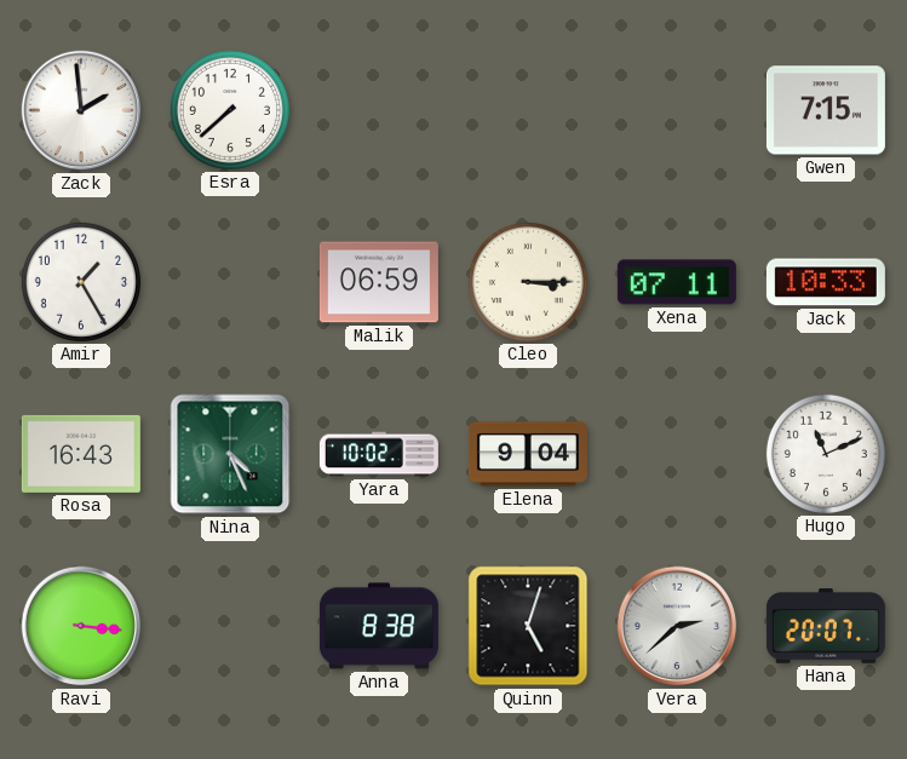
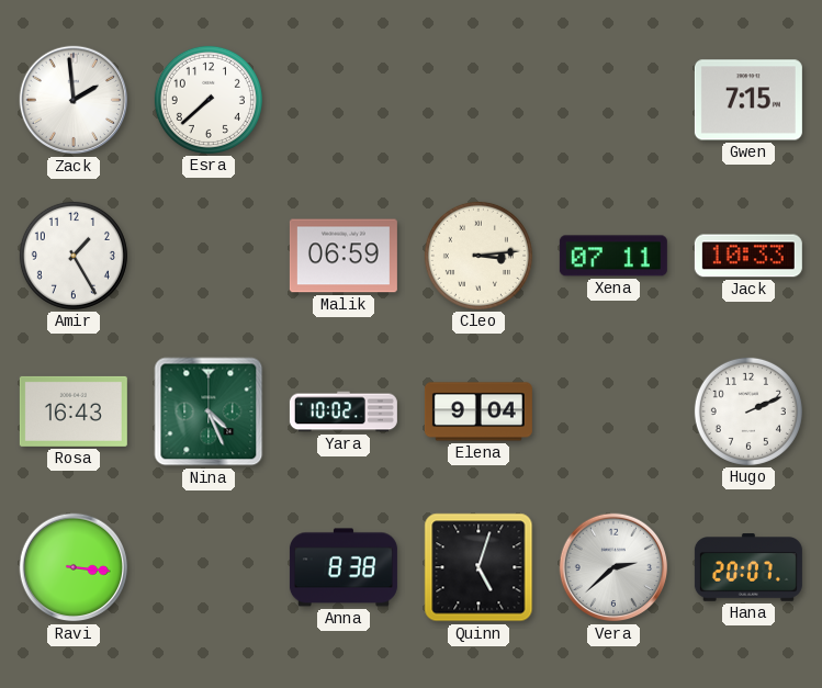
Cleo: 3:15 -> 3:14 (478, 256)
Hugo: 11:11 -> 2:11 (748, 411)
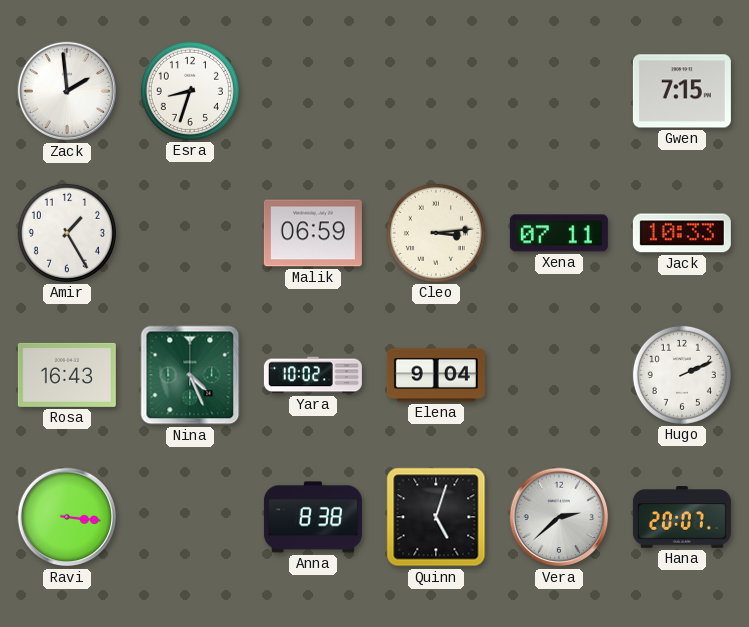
Esra: 7:38 -> 8:33 (190, 91)
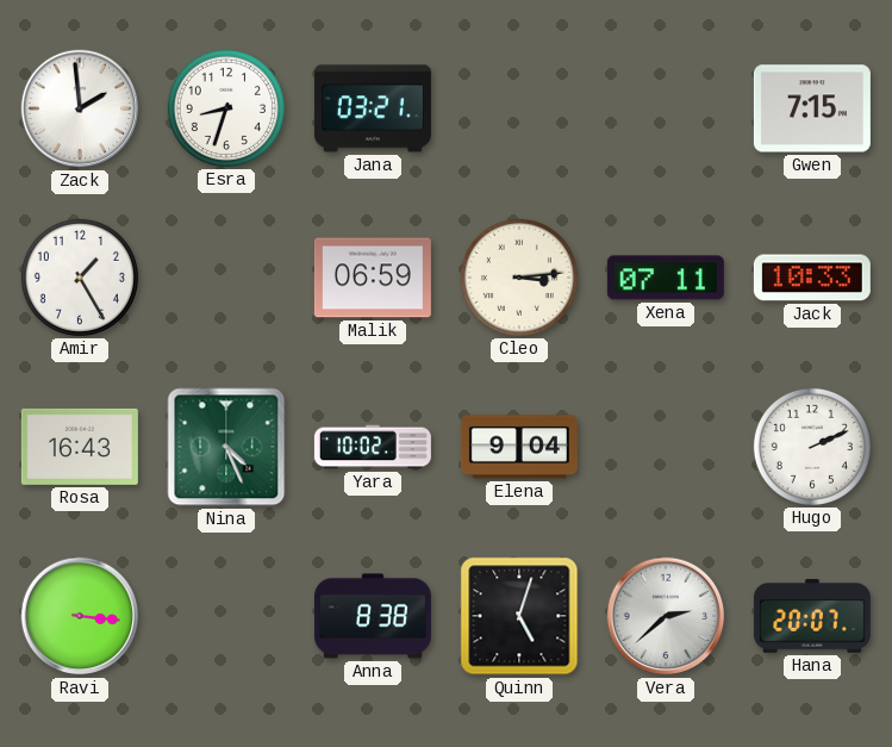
Jana: none -> 03:21 (373, 108)
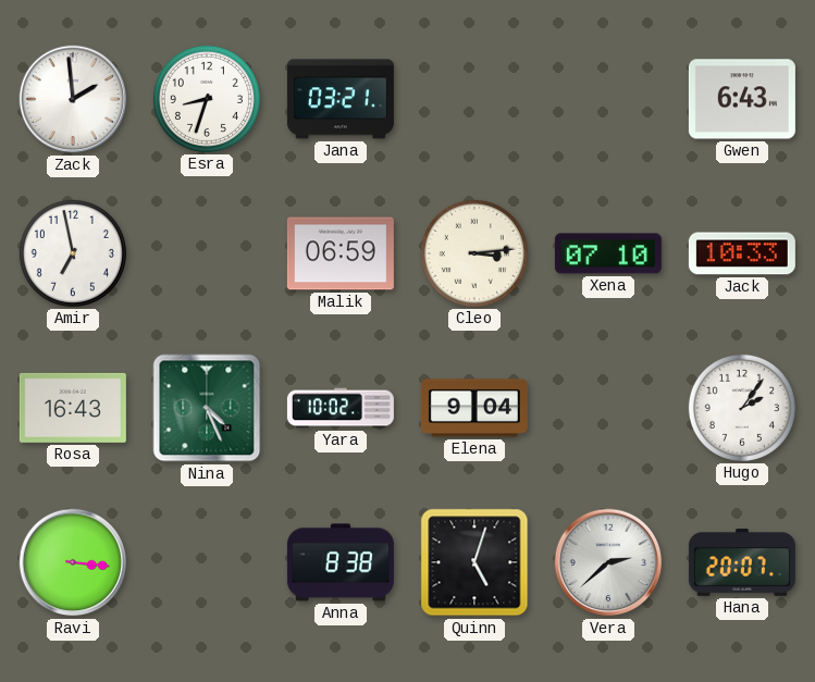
Gwen: 7:15 -> 6:43 (742, 99)
Amir: 1:25 -> 6:58 (73, 253)
Xena: 07:11 -> 07:10 (608, 253)
Hugo: 2:11 -> 2:06 (742, 408)
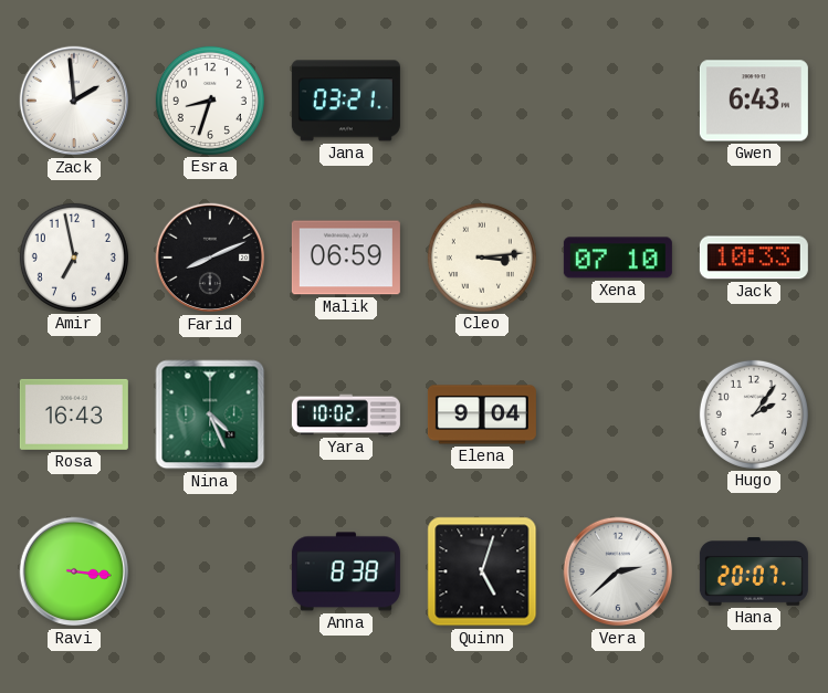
Farid: none -> 8:11 (210, 258)
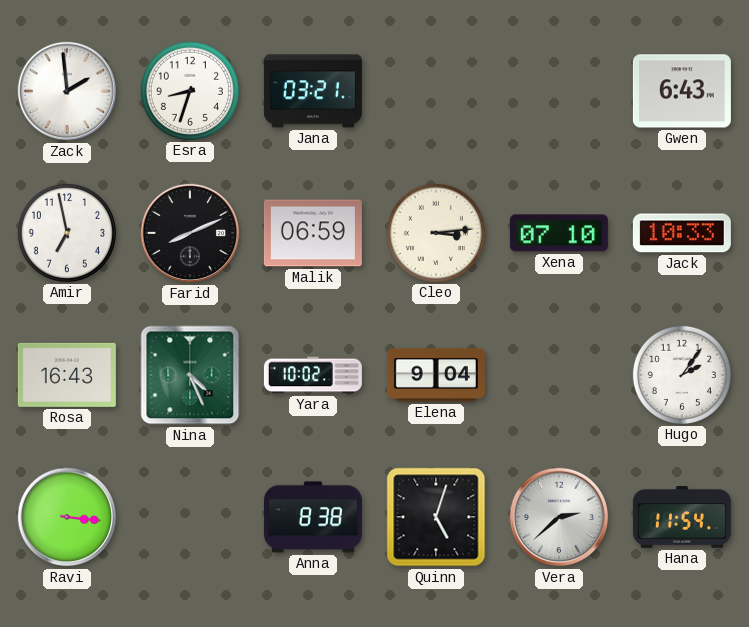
Hana: 20:07 -> 11:54 (682, 517)
